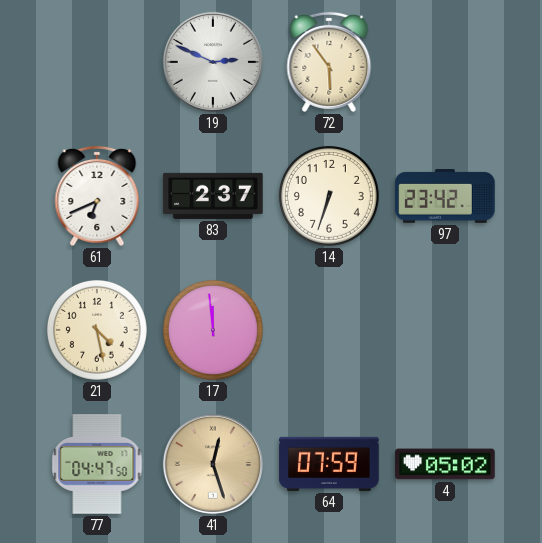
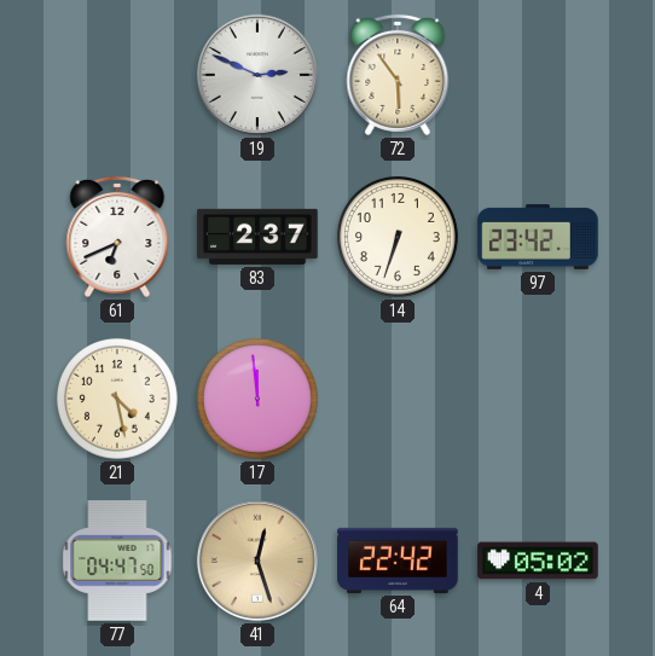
64: 07:59 -> 22:42 (398, 561)
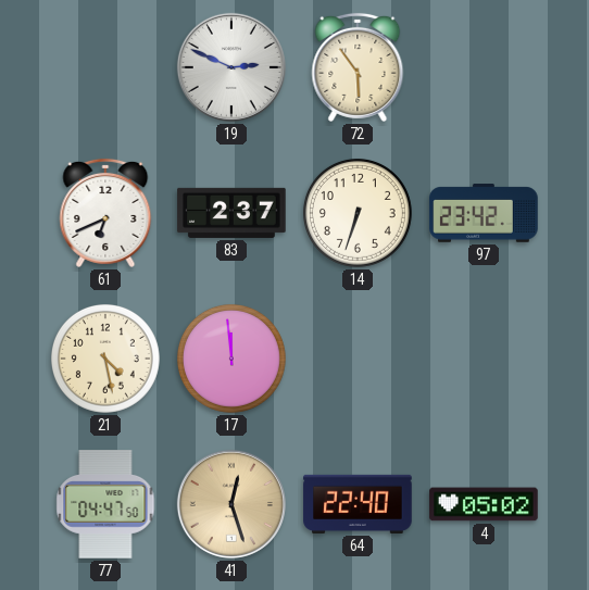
64: 22:42 -> 22:40 (358, 504)
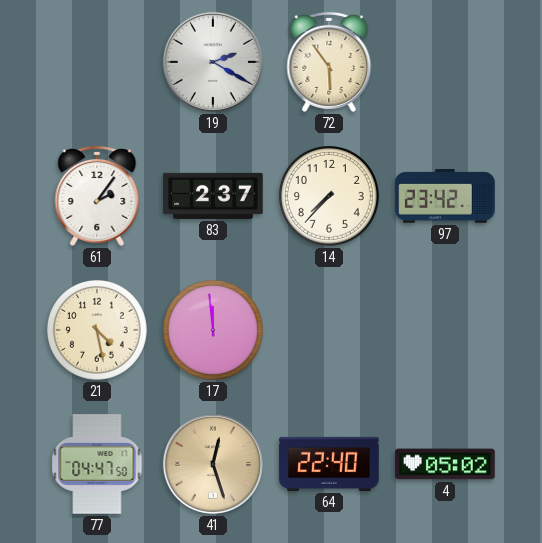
19: 2:49 -> 2:20 (213, 62)
61: 6:41 -> 2:06 (97, 196)
14: 6:33 -> 7:37 (329, 196)
